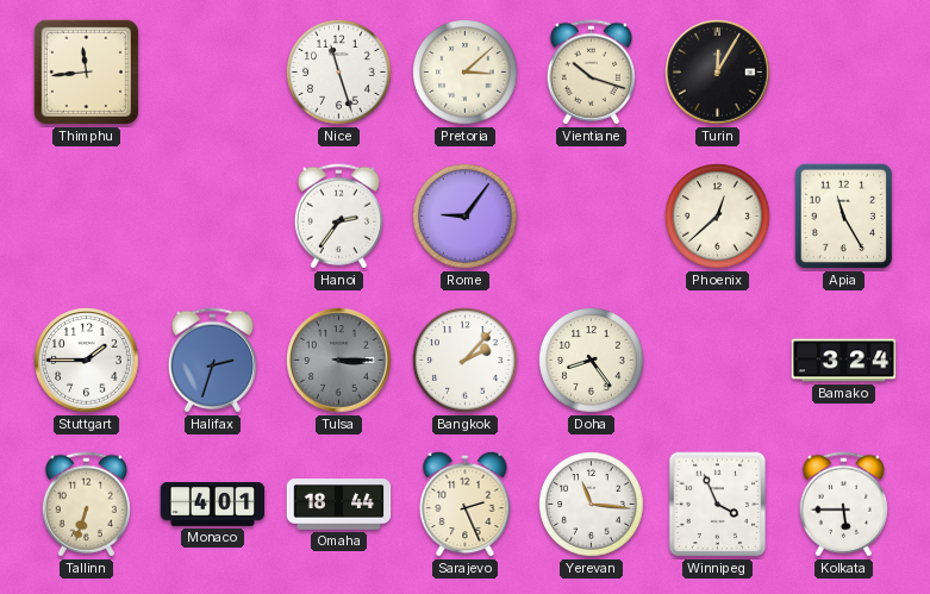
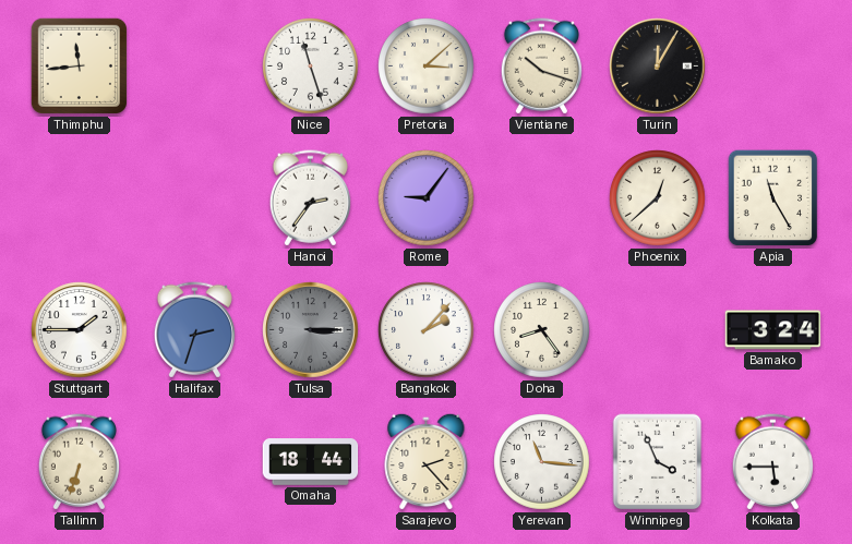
Monaco: 4:01 -> none (213, 505)
Sarajevo: 2:26 -> 2:23 (427, 461)
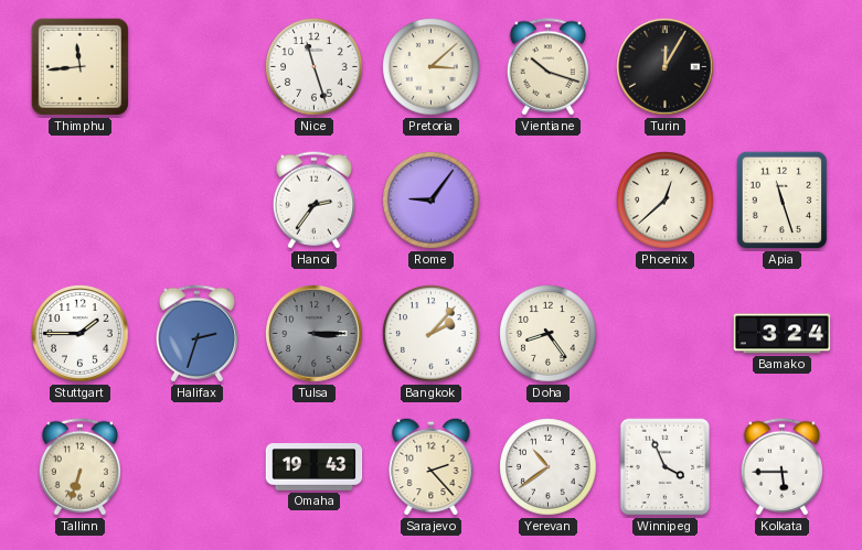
Apia: 11:25 -> 11:27 (783, 201)
Omaha: 18:44 -> 19:43 (315, 467)
Yerevan: 11:16 -> 10:39 (549, 467)
